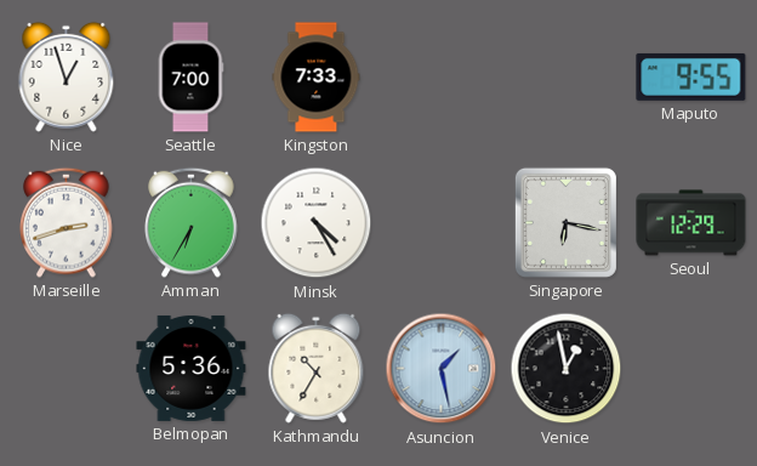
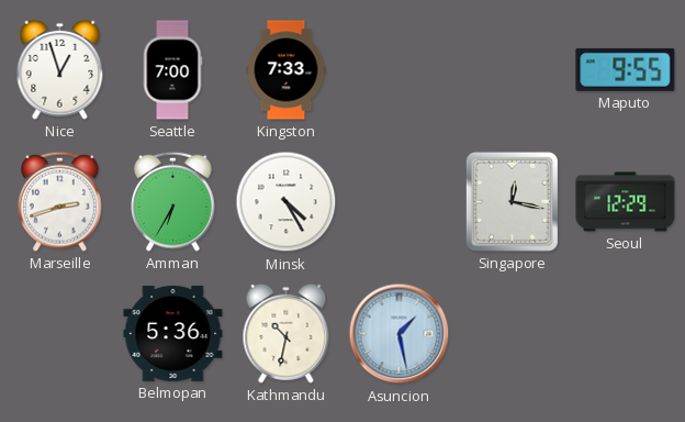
Singapore: 6:17 -> 12:17 (512, 201)
Kathmandu: 10:35 -> 10:32 (287, 333)
Venice: 12:58 -> none (567, 369)
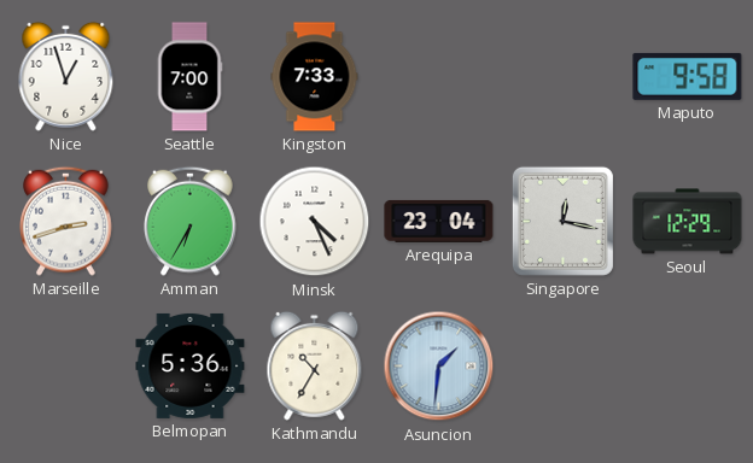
Maputo: 9:55 -> 9:58 (688, 76)
Minsk: 4:25 -> 4:26 (315, 222)
Arequipa: none -> 23:04 (439, 221)
Kathmandu: 10:32 -> 10:35 (315, 365)
Asuncion: 1:28 -> 1:31 (439, 367)
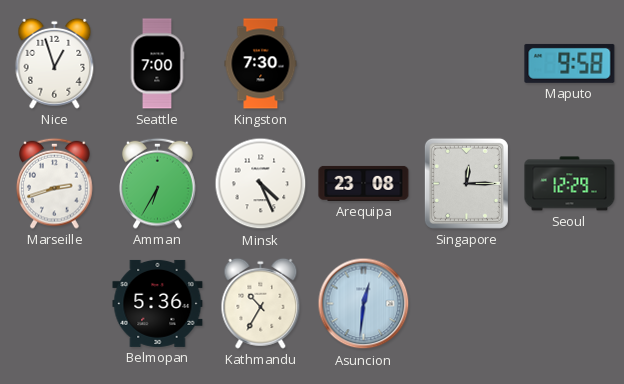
Kingston: 7:33 -> 7:30 (261, 64)
Arequipa: 23:04 -> 23:08 (364, 183)
Singapore: 12:17 -> 12:15 (466, 183)
Asuncion: 1:31 -> 12:31 (364, 304)
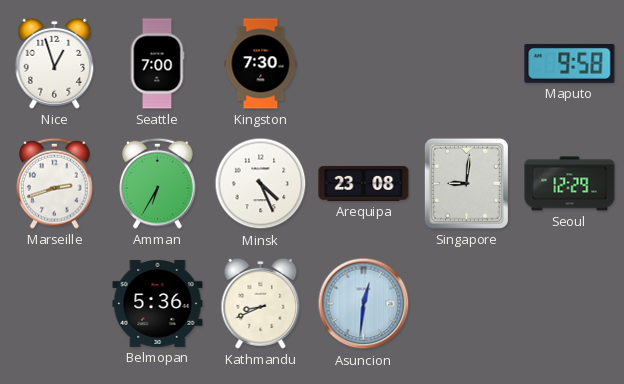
Singapore: 12:15 -> 9:01 (466, 183)
Kathmandu: 10:35 -> 8:41 (261, 303)
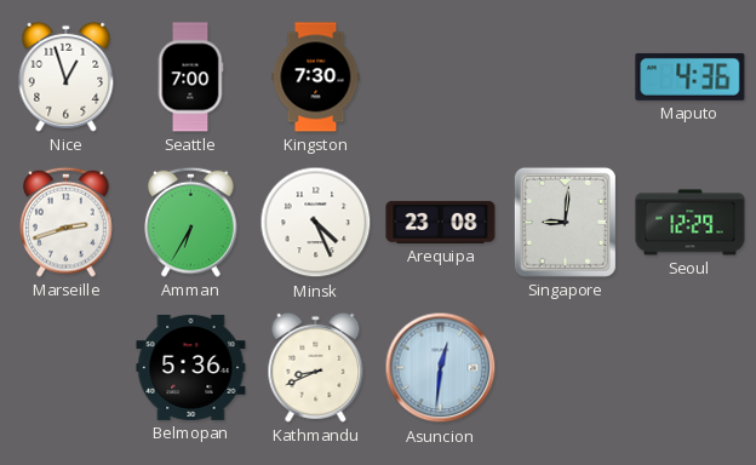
Maputo: 9:58 -> 4:36 (691, 76)
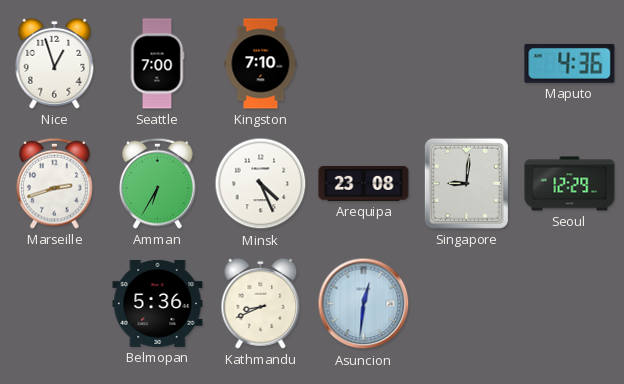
Kingston: 7:30 -> 7:10 (261, 64)
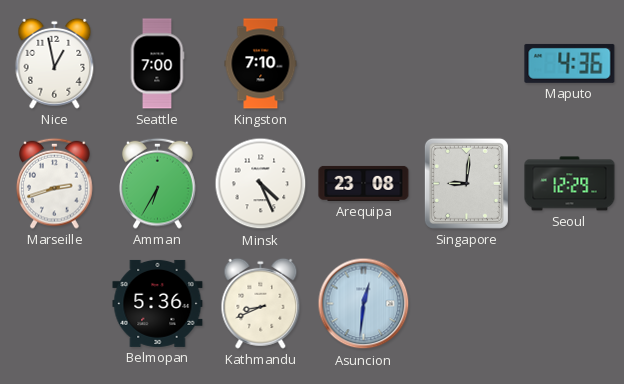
Nice: 12:57 -> 12:58 (55, 63)
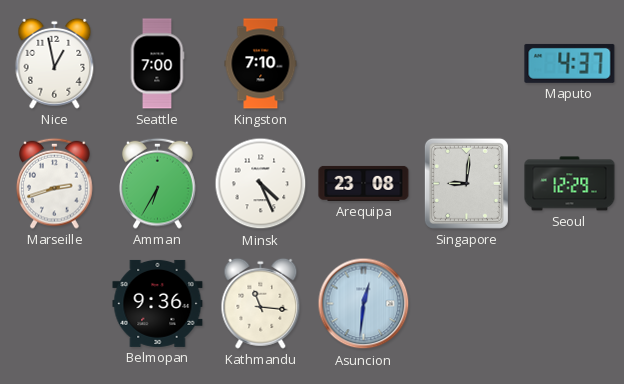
Maputo: 4:36 -> 4:37 (570, 63)
Belmopan: 5:36 -> 9:36 (158, 303)
Kathmandu: 8:41 -> 11:16 (261, 303)
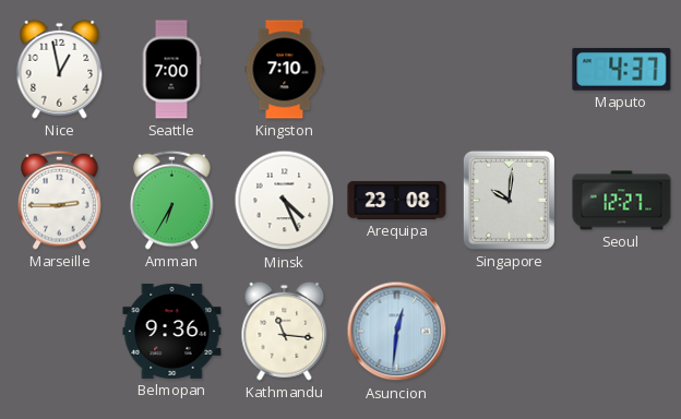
Marseille: 2:42 -> 2:45 (60, 200)
Singapore: 9:01 -> 10:01 (509, 200)
Seoul: 12:29 -> 12:27 (622, 201)
